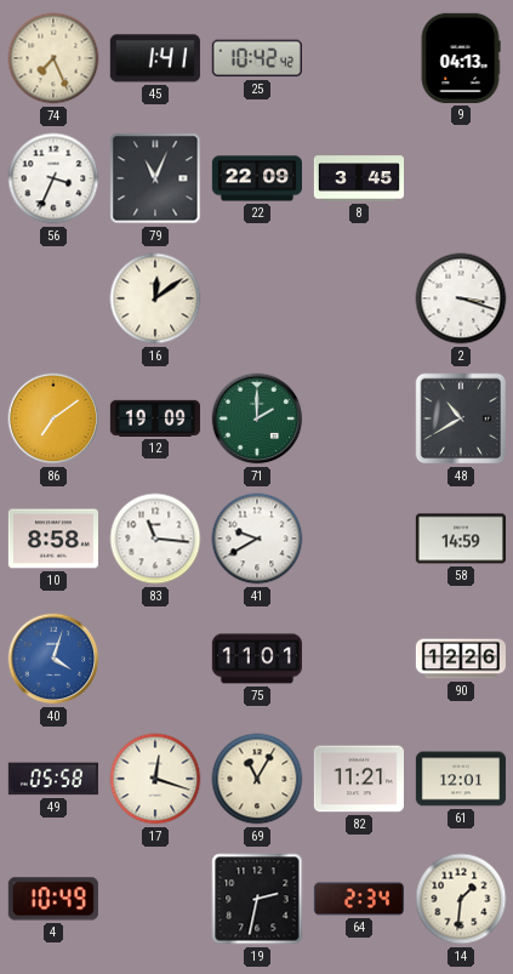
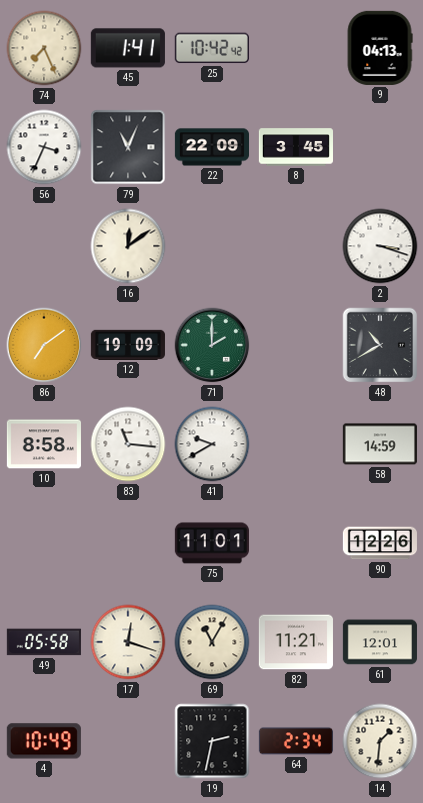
40: 4:03 -> none (53, 659)
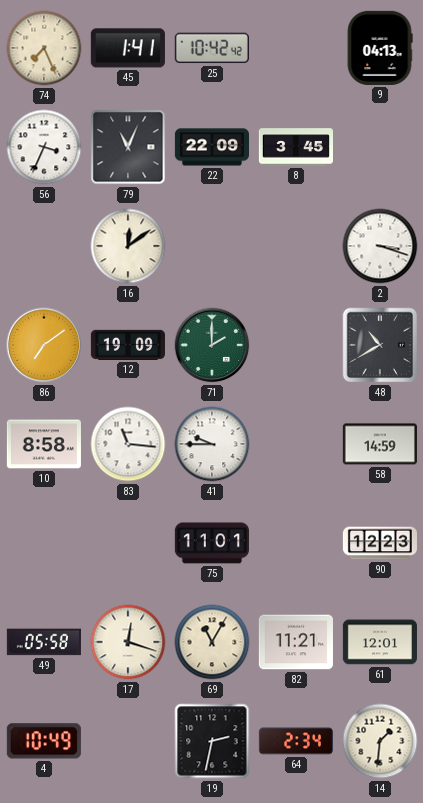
41: 9:40 -> 9:45 (212, 444)
90: 12:26 -> 12:23 (380, 543)
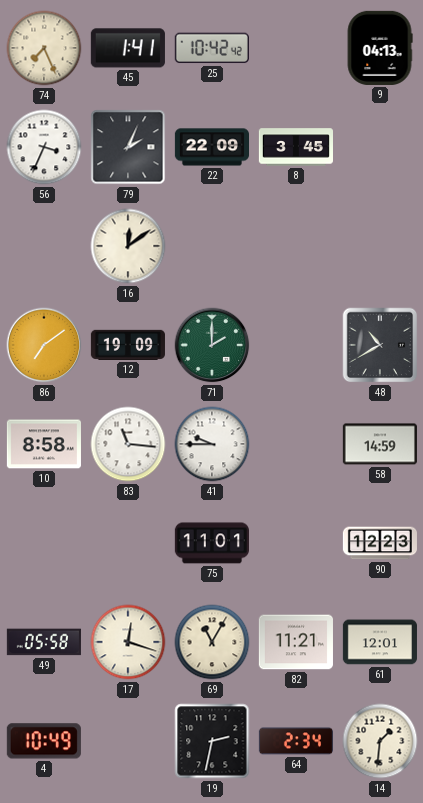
79: 11:04 -> 2:04 (128, 147)
2: 3:18 -> none (380, 246)
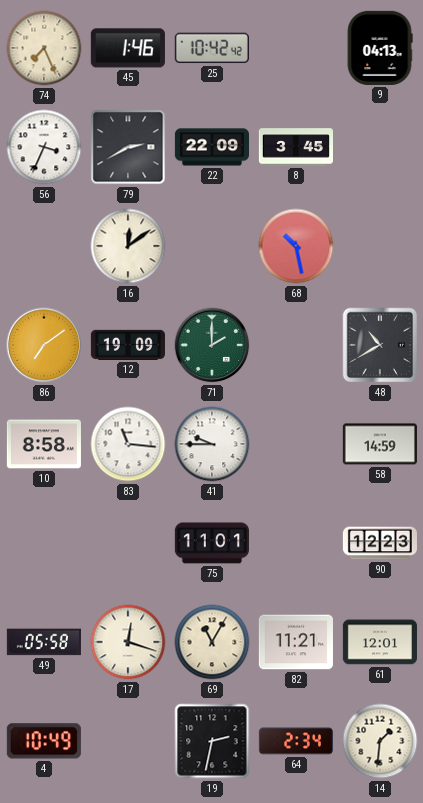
45: 1:41 -> 1:46 (128, 48)
79: 2:04 -> 2:40 (128, 147)
68: none -> 10:28 (296, 246)
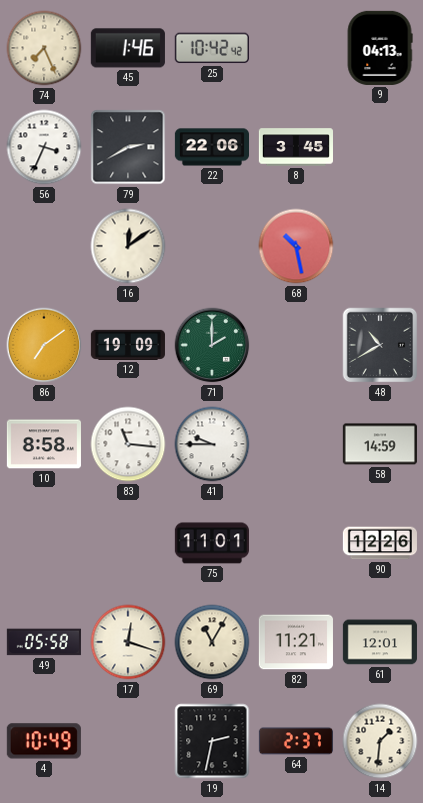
22: 22:09 -> 22:06 (211, 147)
90: 12:23 -> 12:26 (380, 543)
64: 2:34 -> 2:37 (296, 741)
